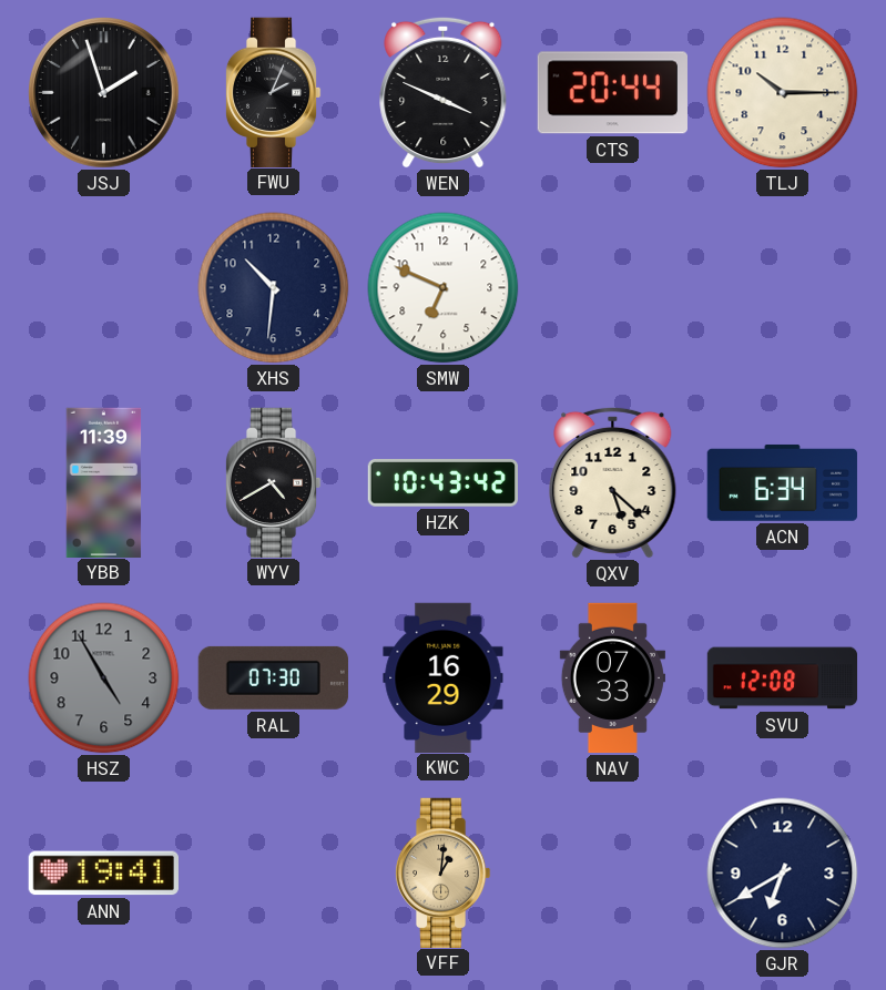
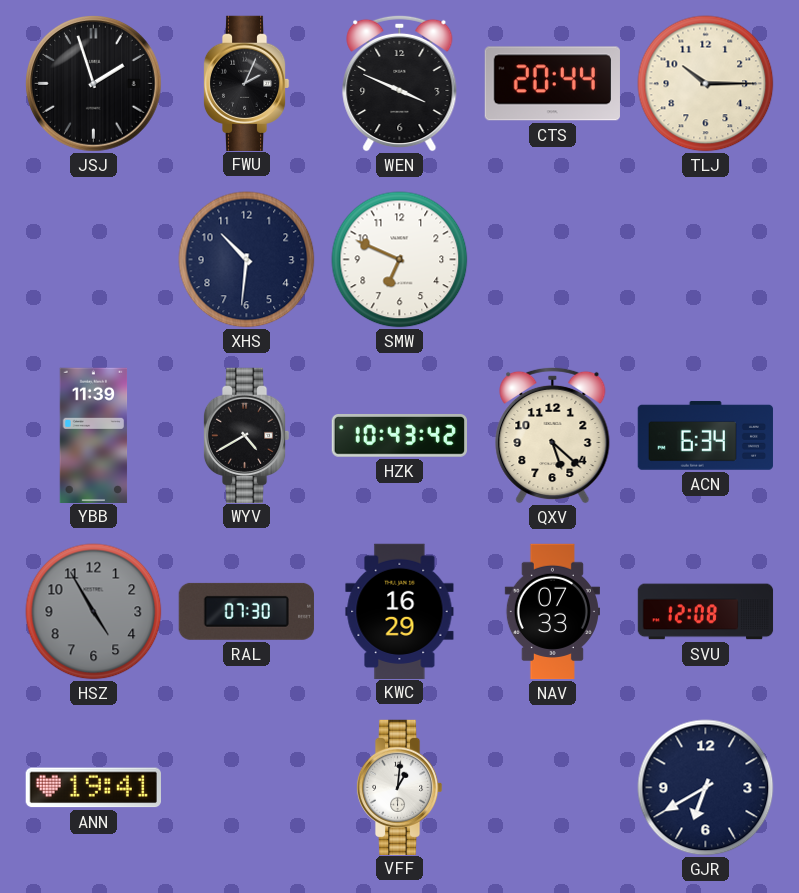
VFF dial: champagne -> white (399, 787)
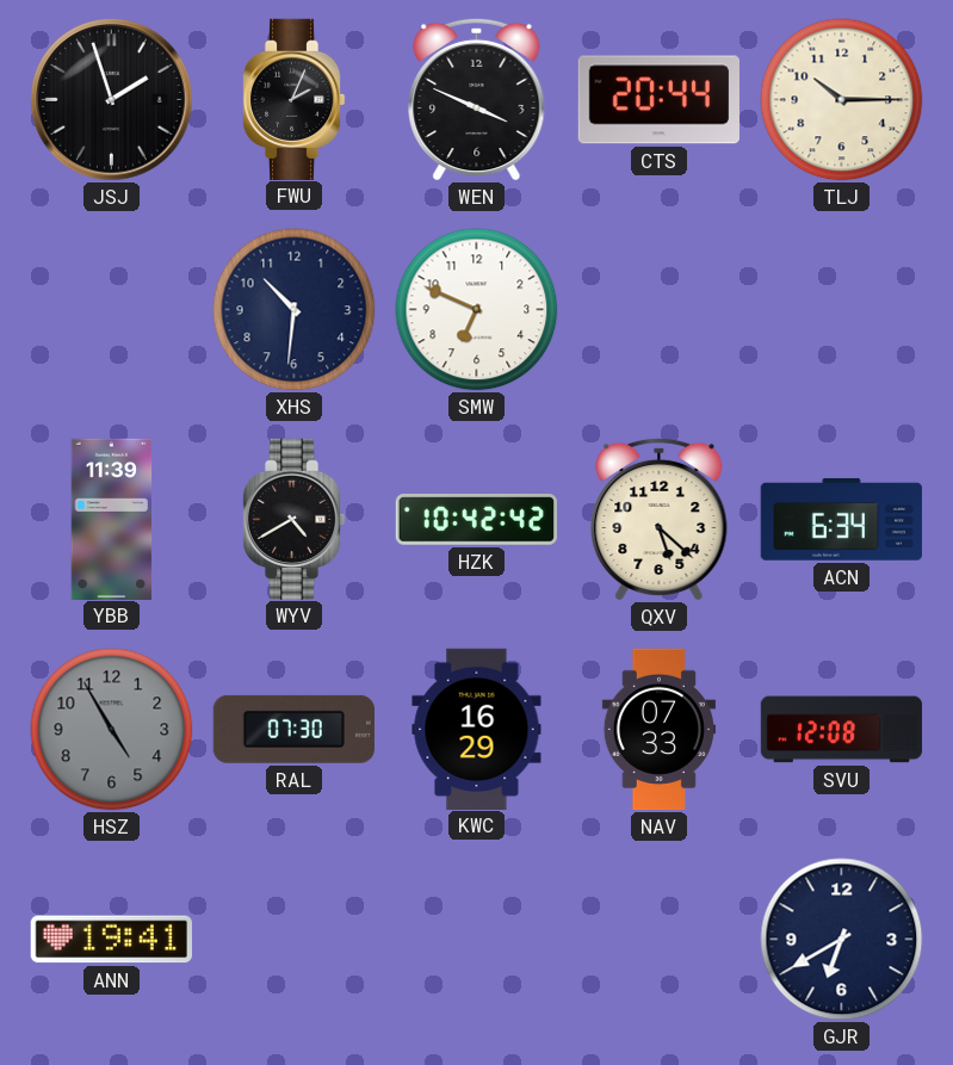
HZK: 10:43 -> 10:42 (476, 520)
VFF: 1:01 -> none (399, 787)
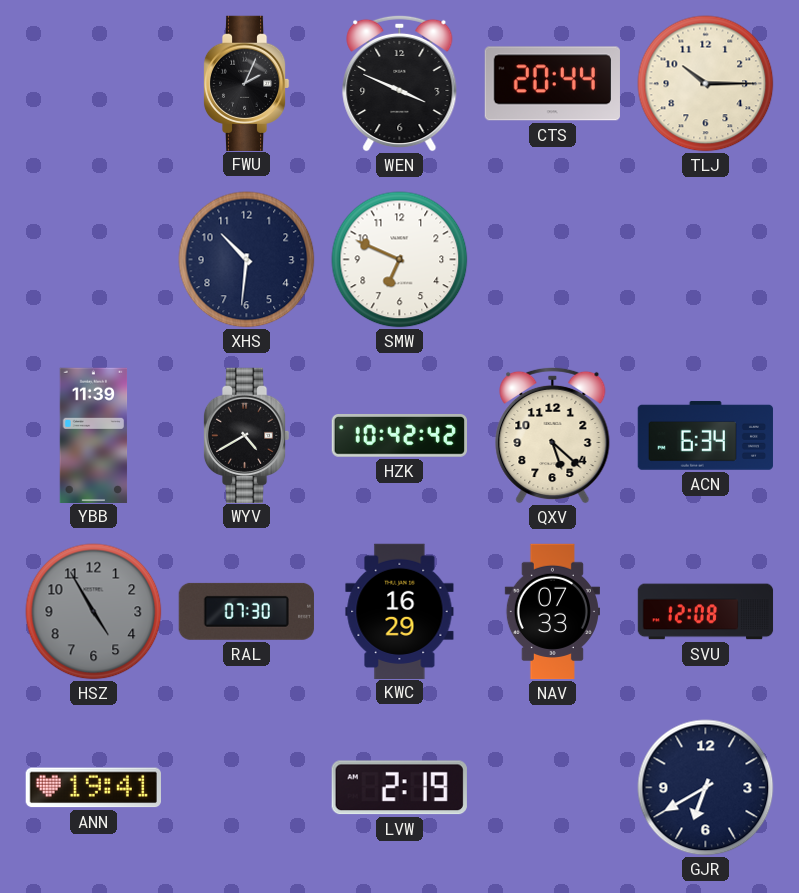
JSJ: 1:57 -> none (112, 100)
LVW: none -> 2:19 (399, 788)
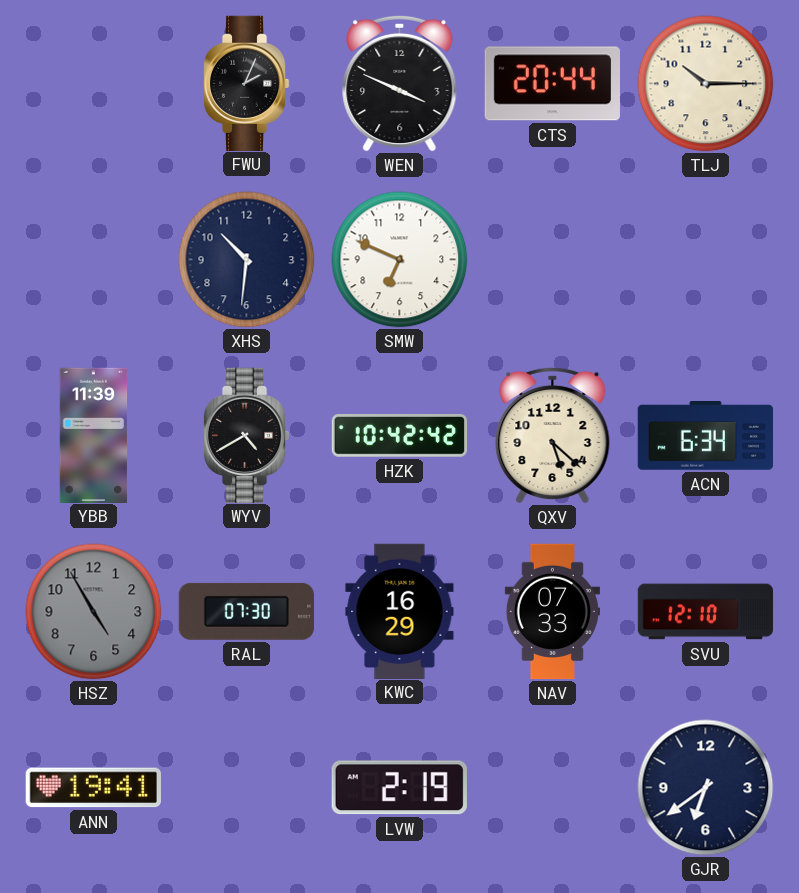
SVU: 12:08 -> 12:10 (706, 612)
GJR: 6:40 -> 6:39 (706, 788)
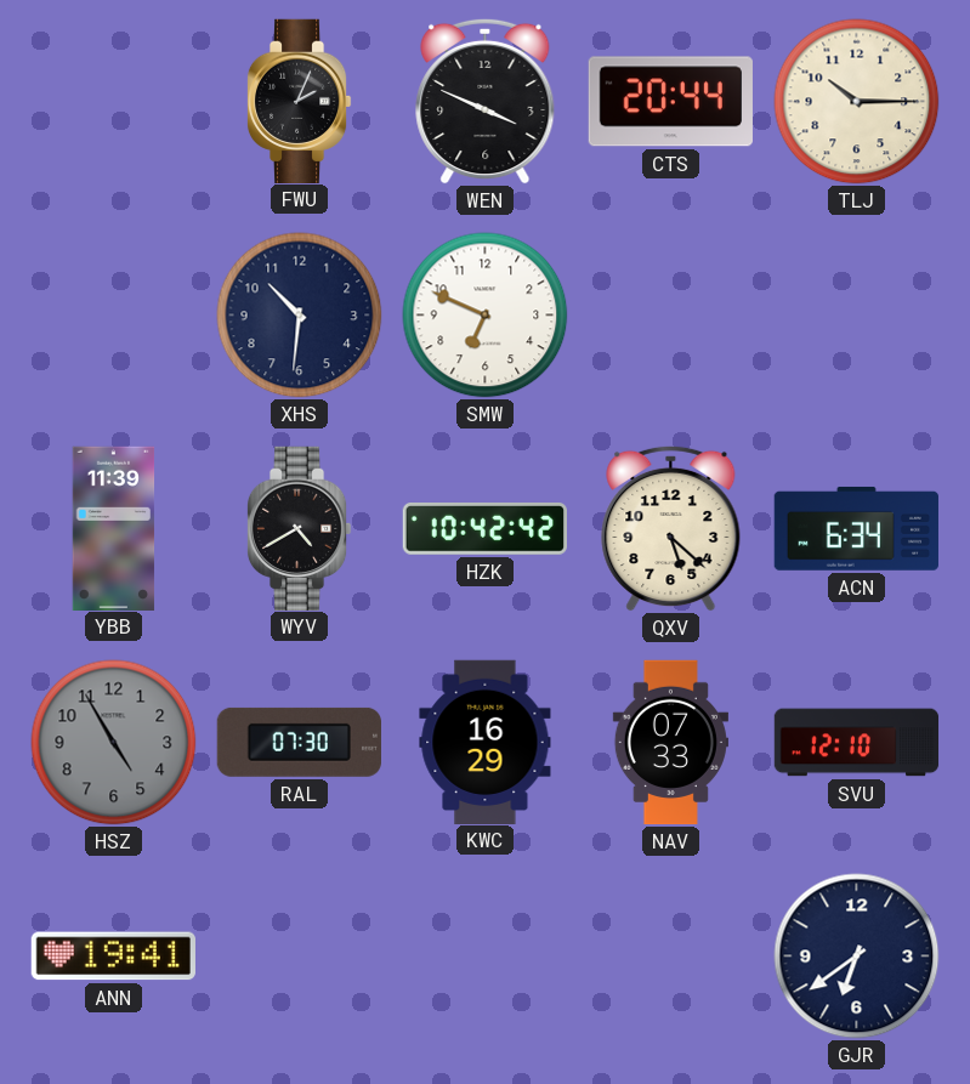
LVW: 2:19 -> none (399, 788)
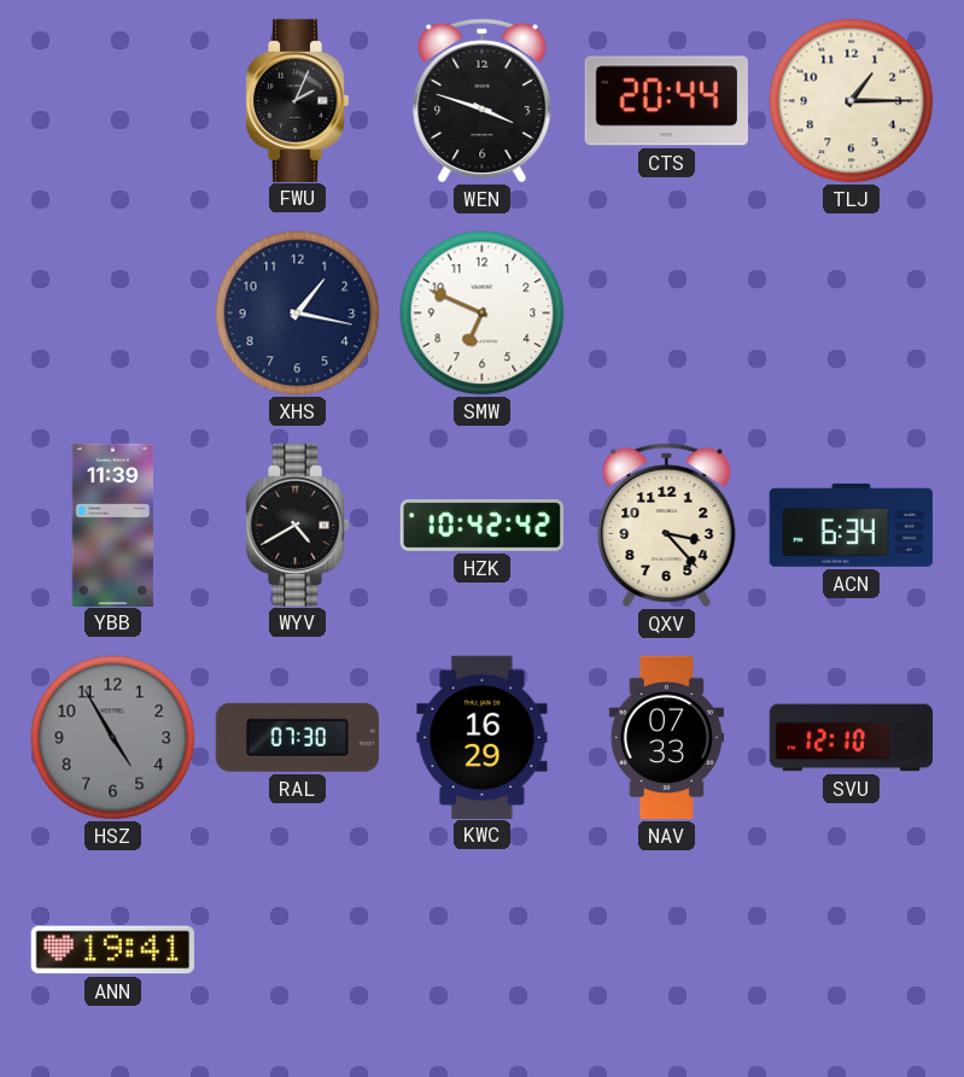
WEN: 3:49 -> 3:48 (483, 100)
TLJ: 10:15 -> 1:15 (852, 101)
XHS: 10:31 -> 1:17 (298, 314)
QXV: 5:22 -> 3:23 (667, 525)
GJR: 6:39 -> none (857, 957)
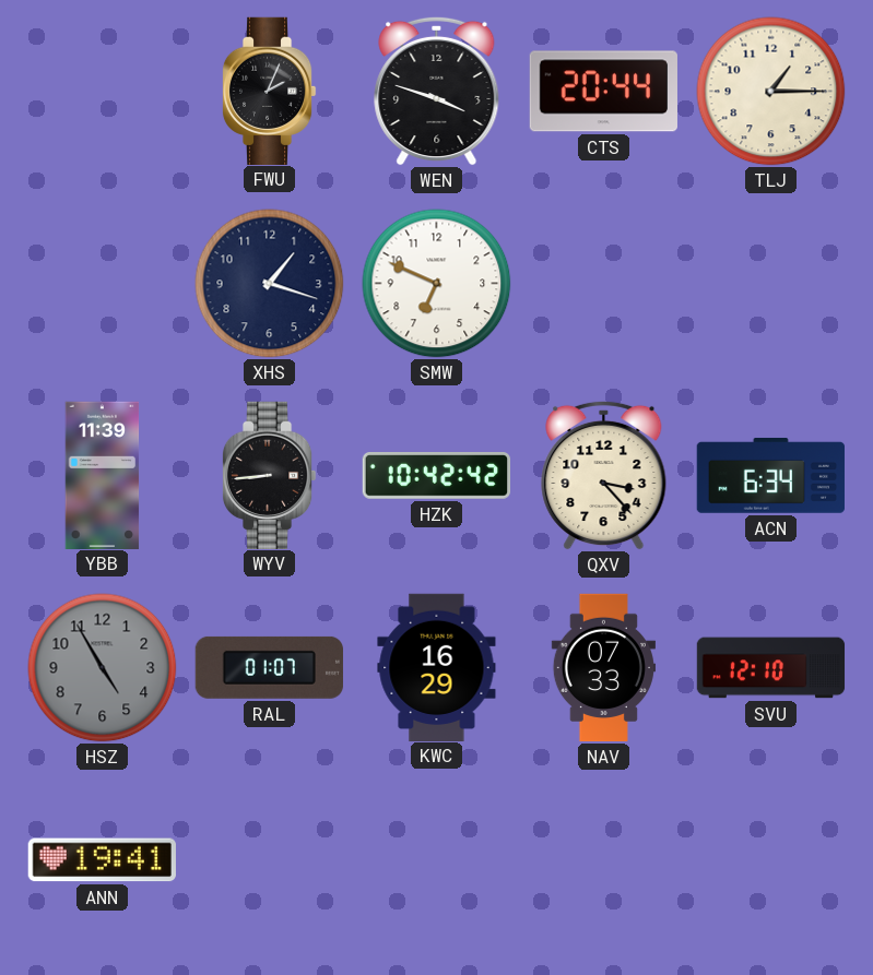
XHS: 1:17 -> 1:18 (270, 284)
WYV: 4:40 -> 8:44 (269, 475)
RAL: 07:30 -> 01:07 (269, 667)
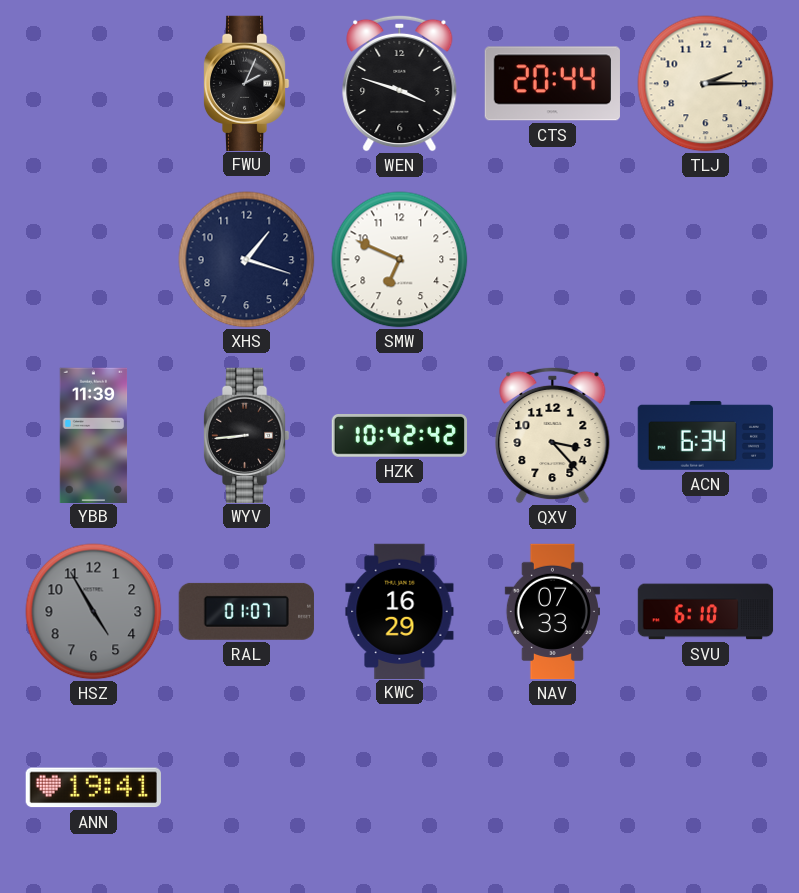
TLJ: 1:15 -> 2:15 (706, 84)
SVU: 12:10 -> 6:10 (706, 612)
